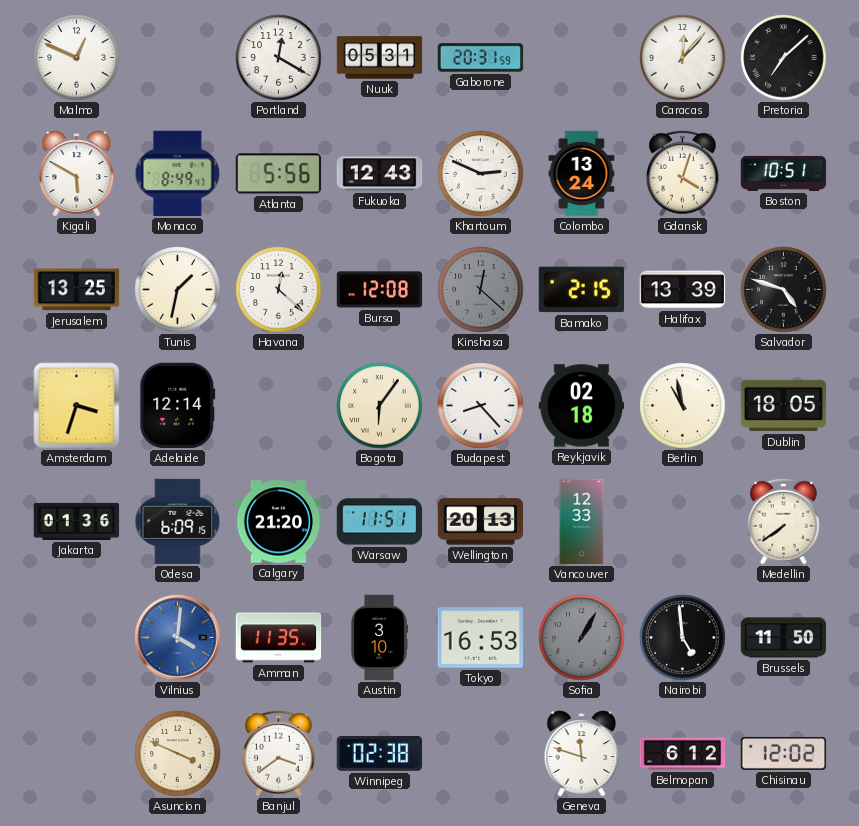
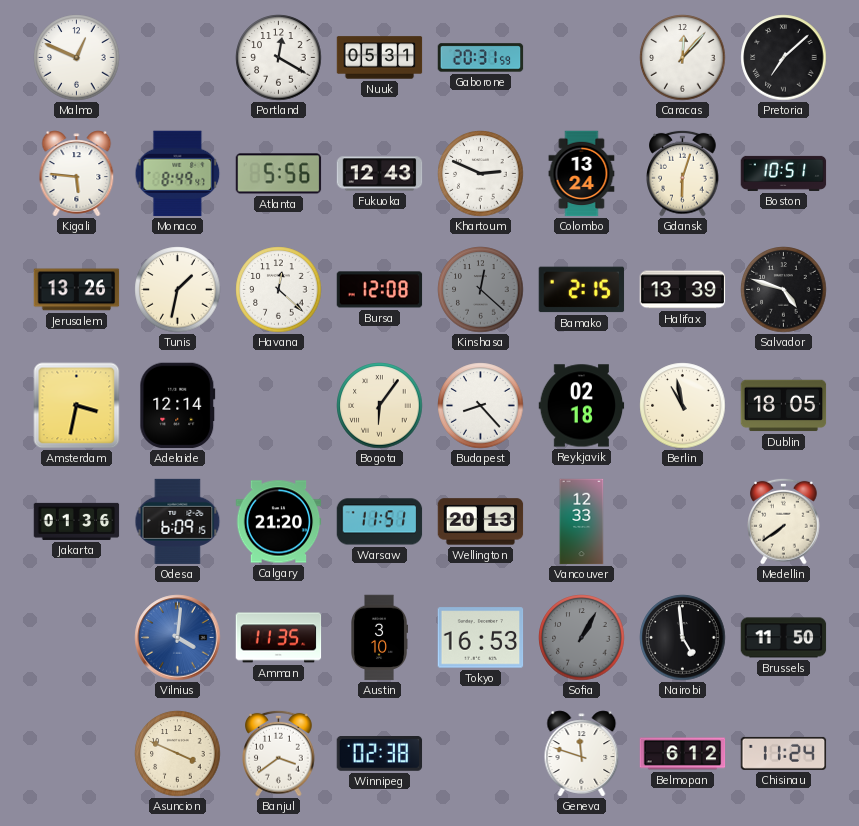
Kigali: 5:50 -> 5:46 (77, 174)
Gdansk: 4:03 -> 6:03 (683, 173)
Jerusalem: 13:25 -> 13:26 (77, 290)
Amsterdam: 3:33 -> 3:32 (77, 406)
Chisinau: 12:02 -> 11:24 (784, 753)
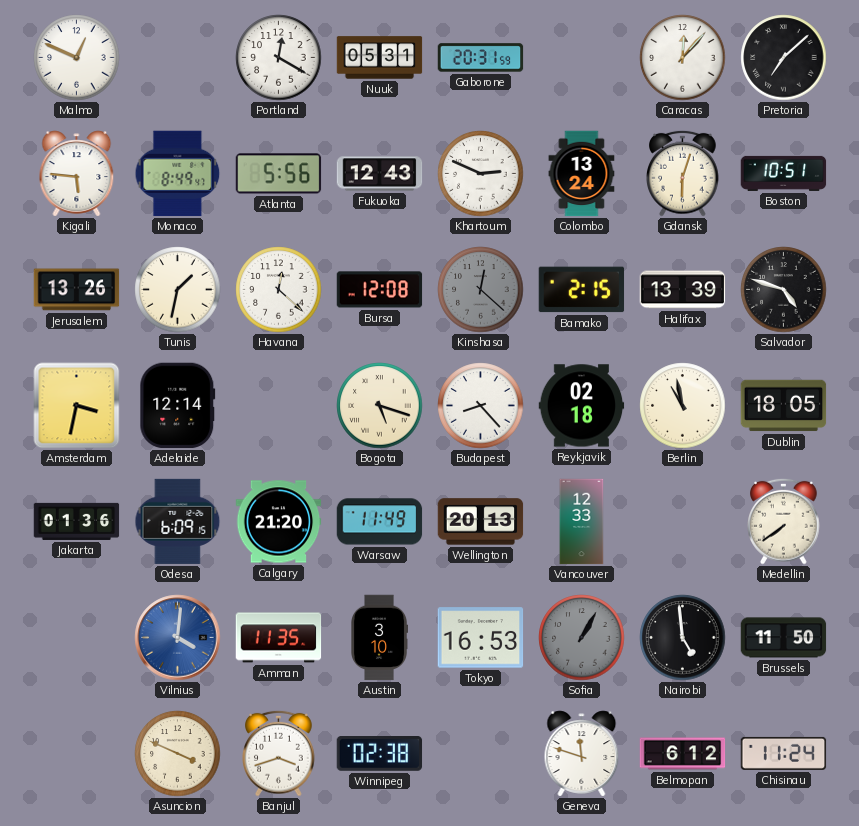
Bogota: 6:06 -> 5:18 (380, 406)
Warsaw: 11:51 -> 11:49 (380, 522)
Banjul: 3:39 -> 3:42 (279, 753)
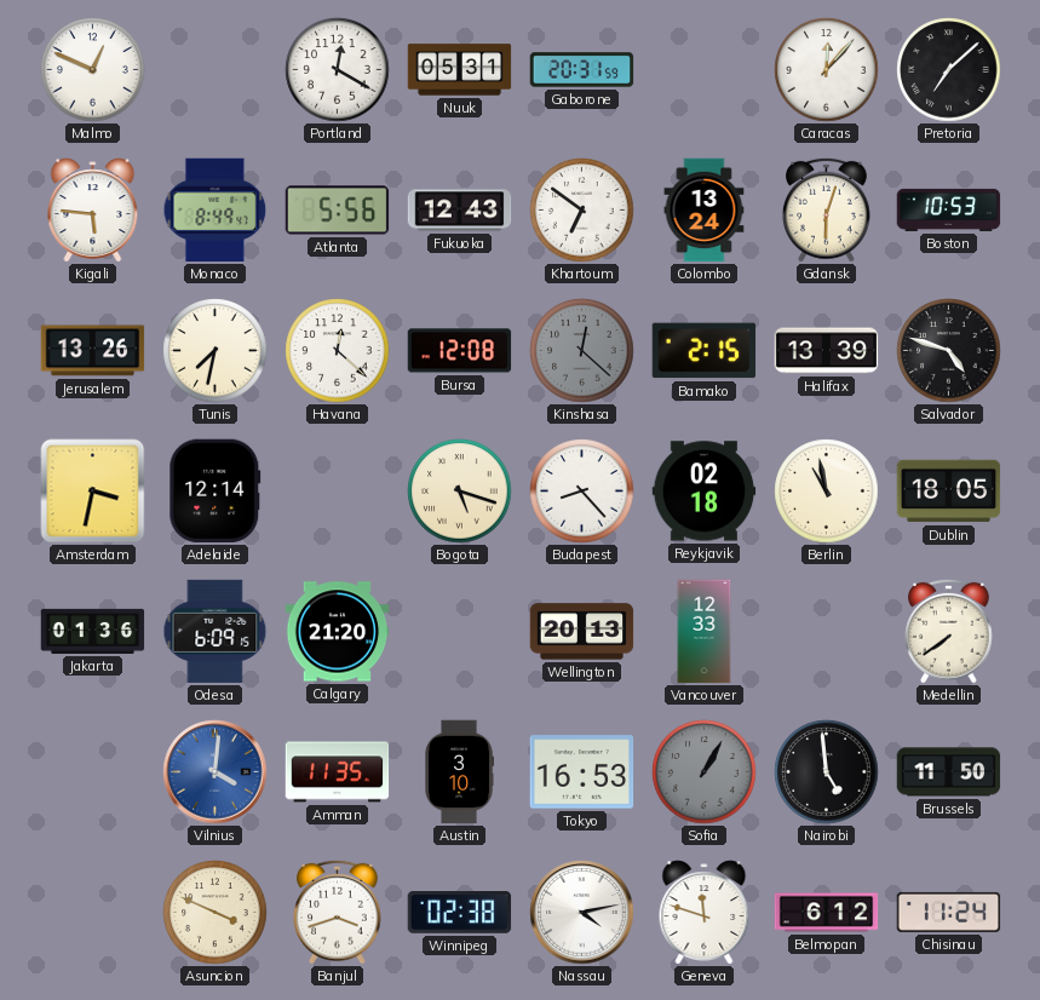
Khartoum: 2:49 -> 6:51 (582, 211)
Boston: 10:51 -> 10:53 (949, 209)
Tunis: 1:32 -> 7:32 (216, 351)
Warsaw: 11:49 -> none (380, 522)
Nassau: none -> 4:13 (582, 913)
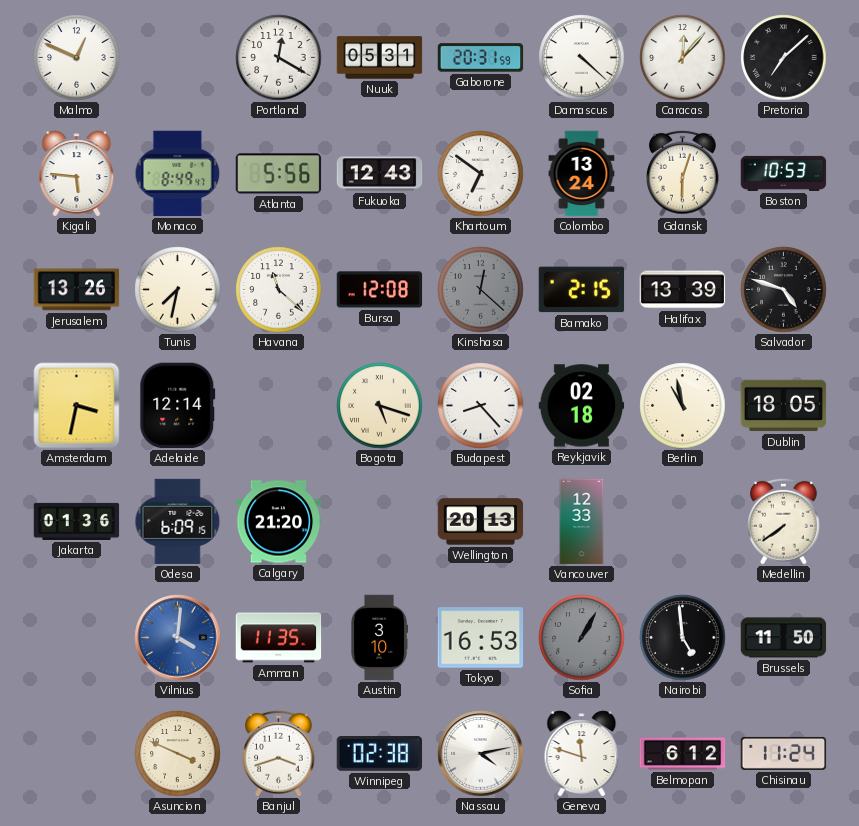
Damascus: none -> 4:22 (582, 58)
Havana: 12:22 -> 11:22 (279, 290)
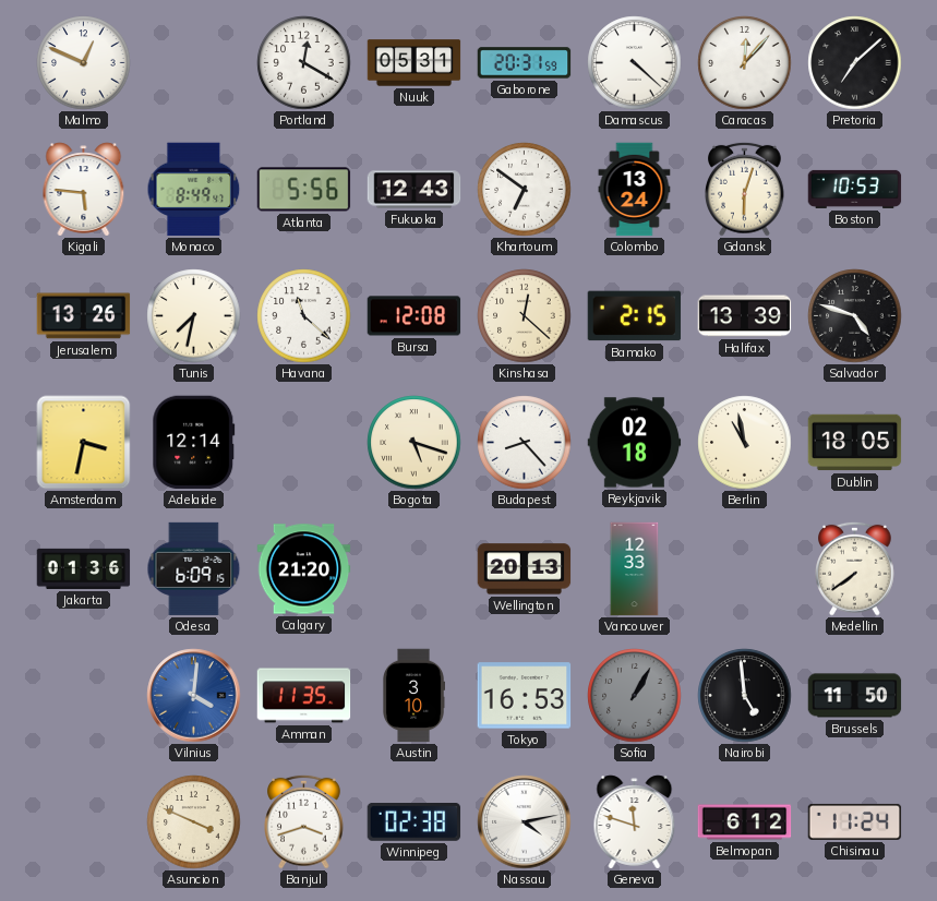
Kinshasa dial: grey -> cream (525, 316)
